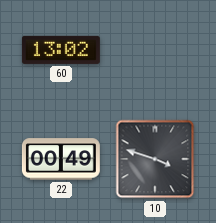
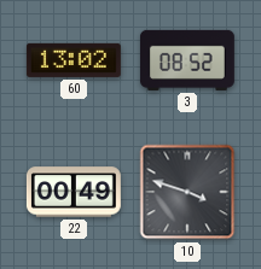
3: none -> 08:52 (187, 60)
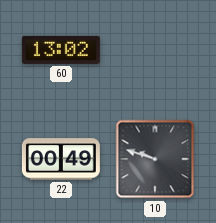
3: 08:52 -> none (187, 60)
10: 3:48 -> 9:48 (155, 159)
